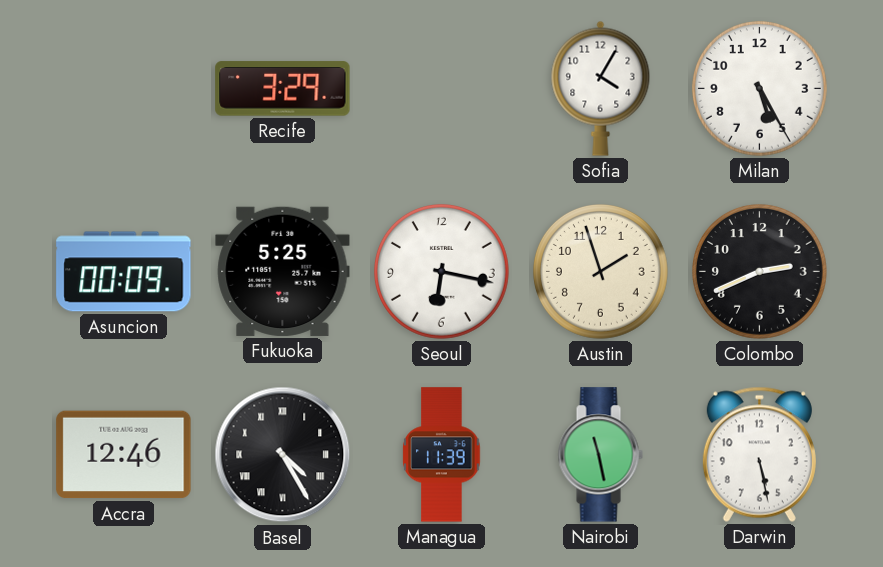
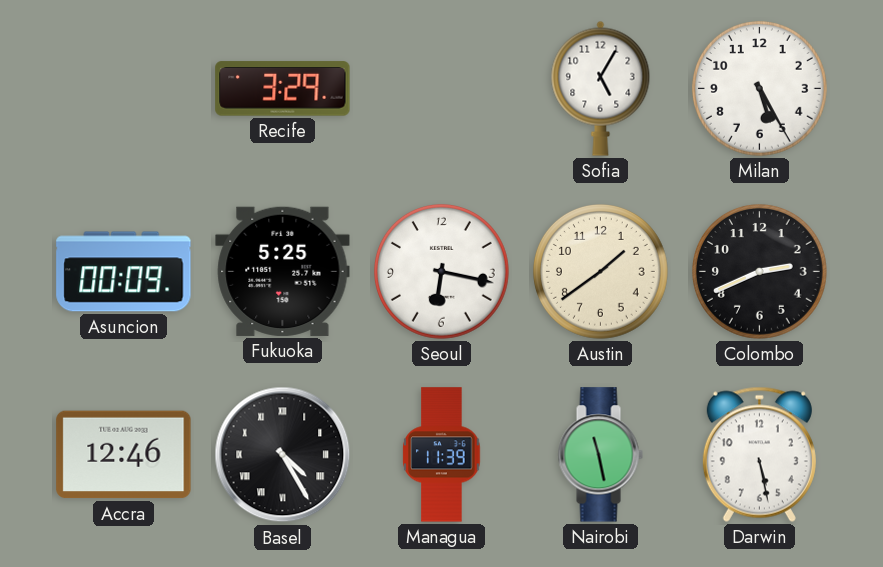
Sofia: 4:05 -> 5:05 (601, 88)
Austin: 1:57 -> 1:39 (600, 271)
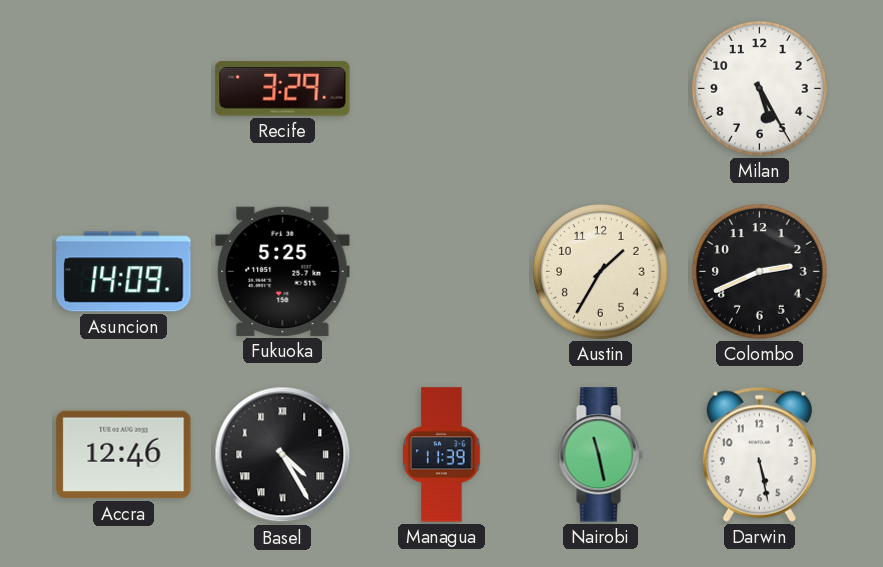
Sofia: 5:05 -> none (601, 88)
Asuncion: 00:09 -> 14:09 (124, 272)
Seoul: 6:17 -> none (441, 271)
Austin: 1:39 -> 1:35 (600, 271)
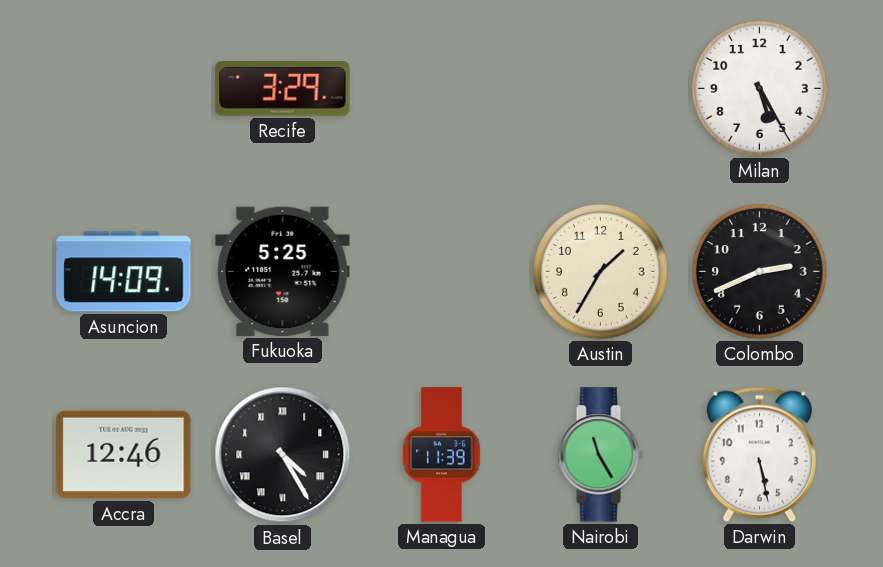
Nairobi: 11:28 -> 11:25 (600, 455)
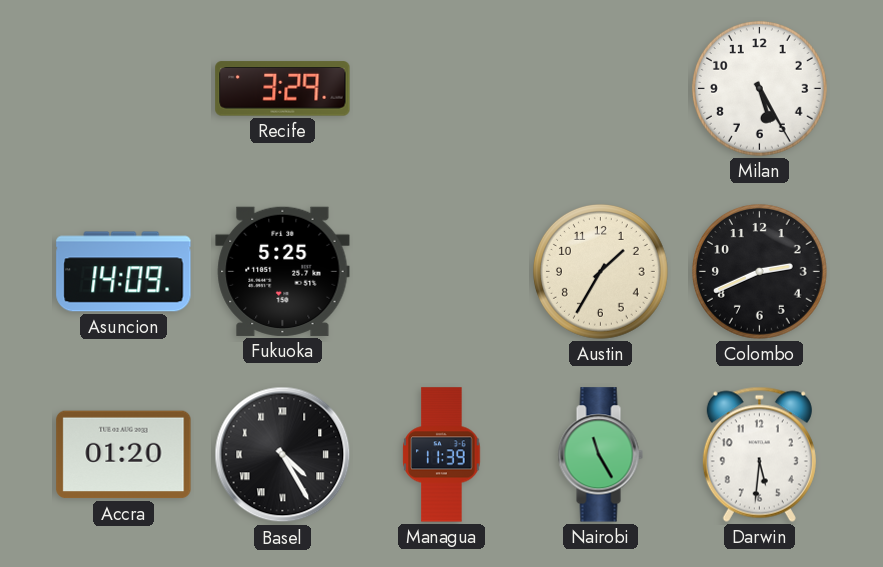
Accra: 12:46 -> 01:20 (124, 455)
Darwin: 5:28 -> 5:31 (759, 454)
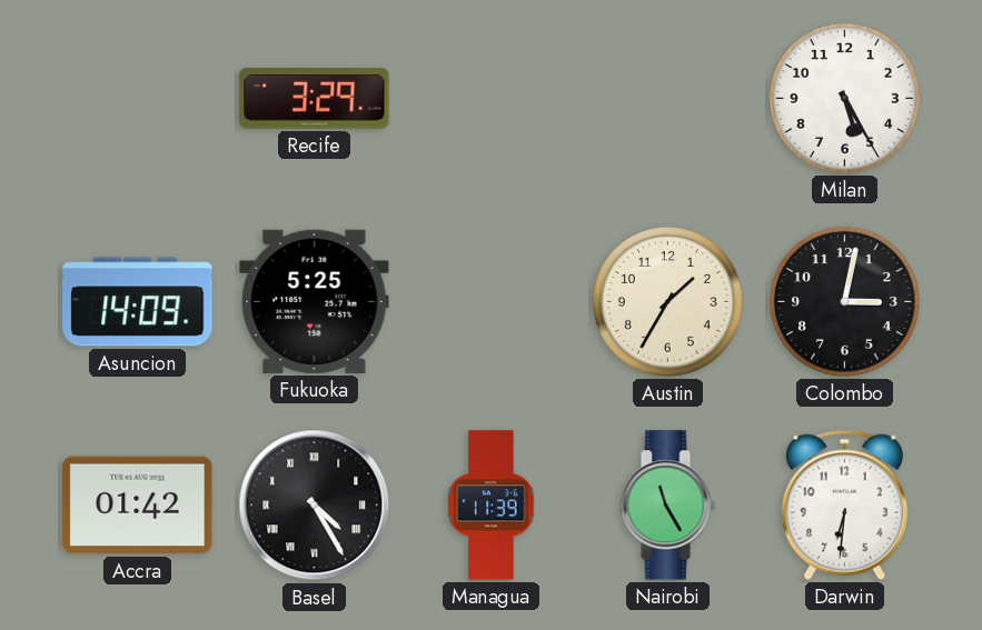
Colombo: 2:41 -> 3:02 (844, 301)
Accra: 01:20 -> 01:42 (138, 506)
Darwin: 5:31 -> 6:31 (844, 504)
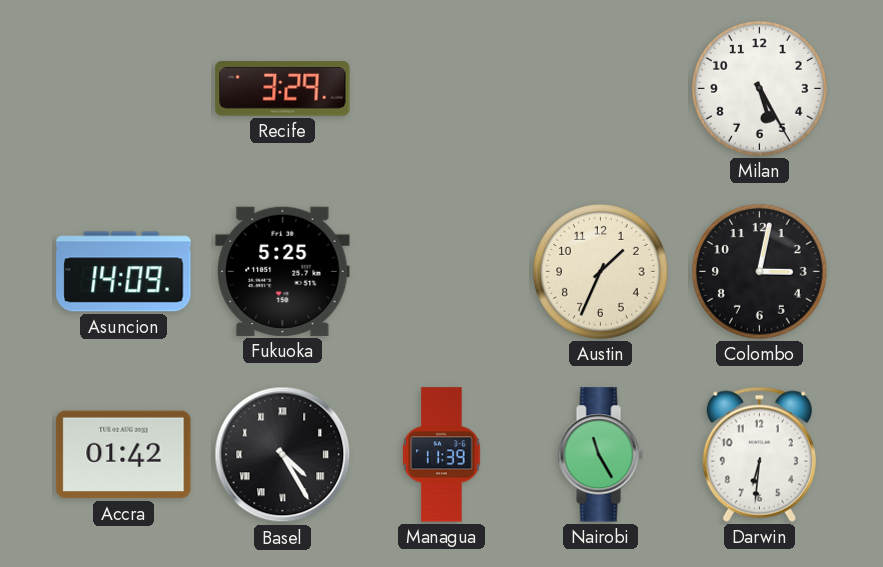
Austin: 1:35 -> 1:34 (600, 271)
